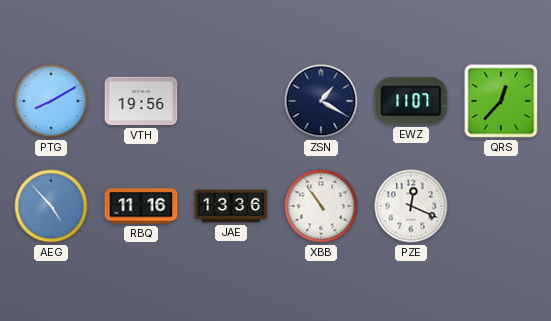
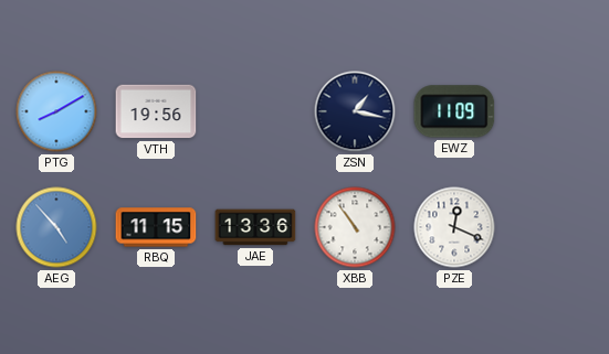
ZSN: 1:20 -> 1:17 (355, 111)
EWZ: 11:07 -> 11:09 (454, 111)
QRS: 12:37 -> none (501, 101)
RBQ: 11:16 -> 11:15 (156, 227)
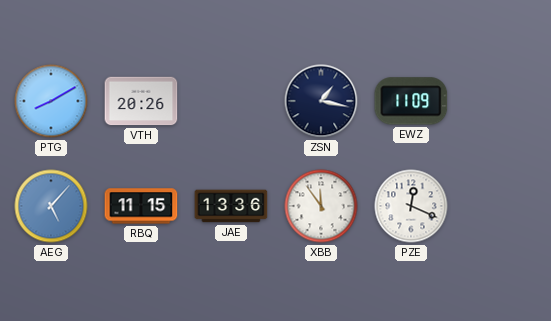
VTH: 19:56 -> 20:26 (141, 101)
AEG: 4:53 -> 5:07 (51, 206)
XBB: 10:54 -> 11:54 (321, 206)
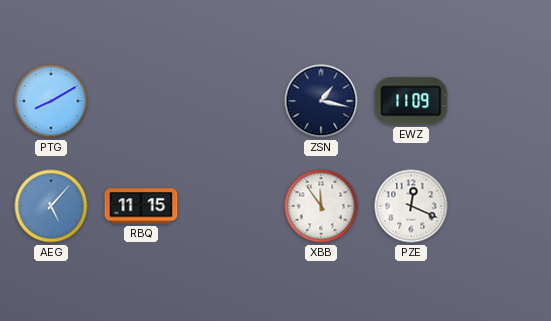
VTH: 20:26 -> none (141, 101)
JAE: 13:36 -> none (231, 206)
